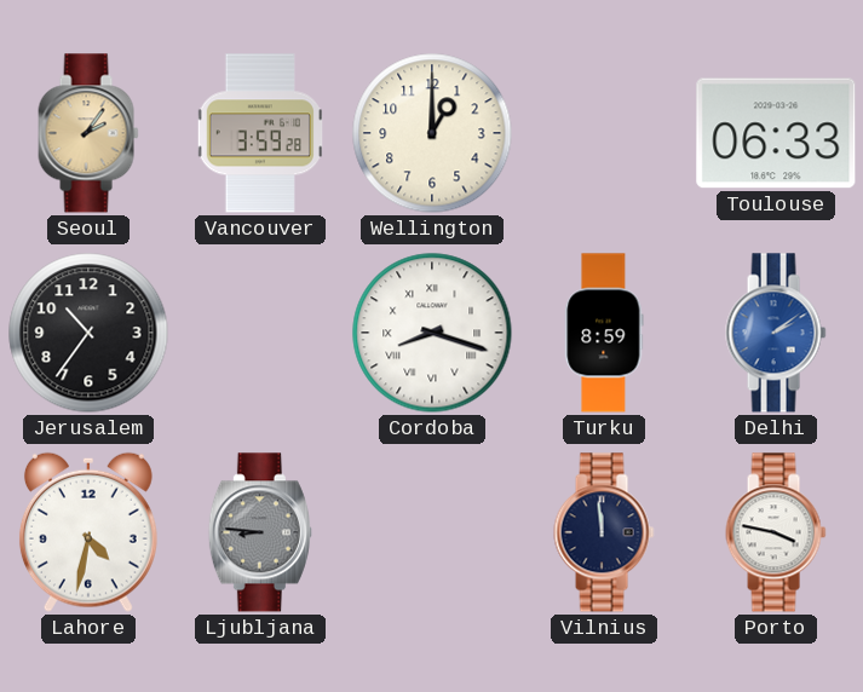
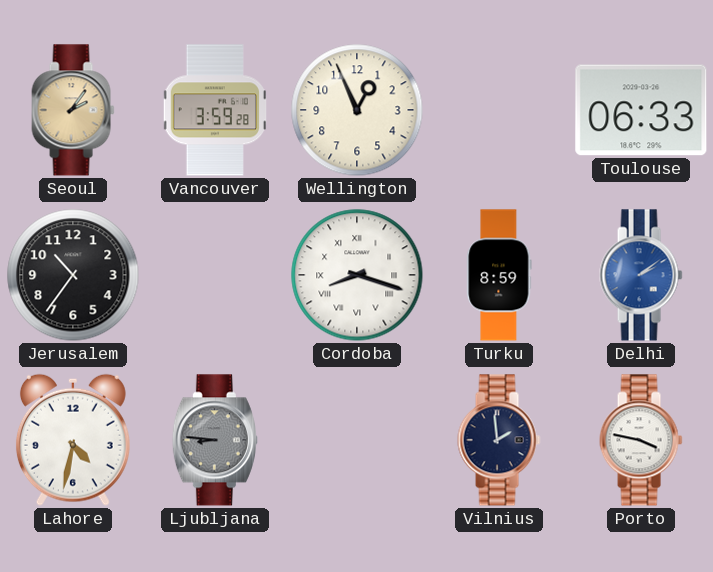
Wellington: 1:00 -> 12:56 (357, 110)
Vilnius: 11:59 -> 1:59 (499, 440)
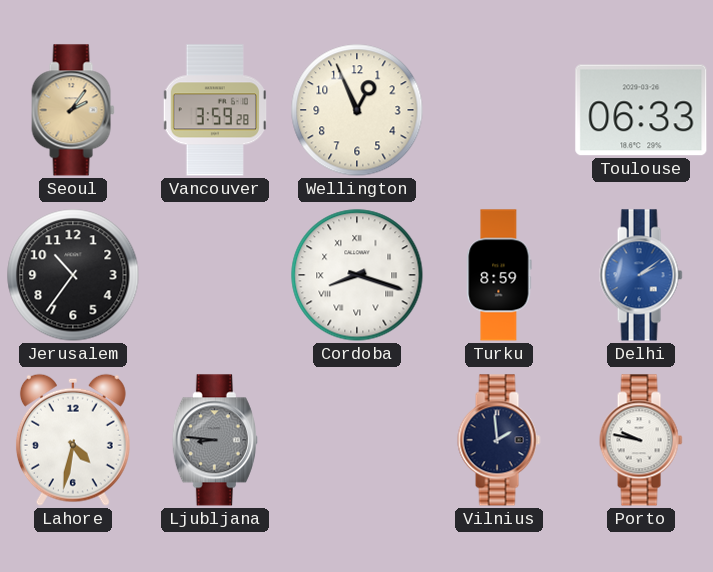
Porto: 3:47 -> 9:47 (641, 440)
